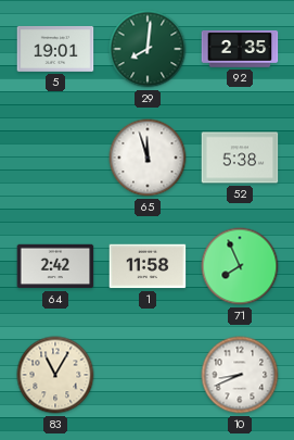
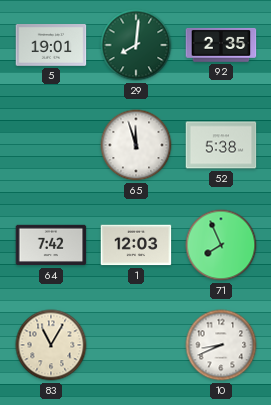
64: 2:42 -> 7:42 (51, 245)
1: 11:58 -> 12:03 (136, 245)
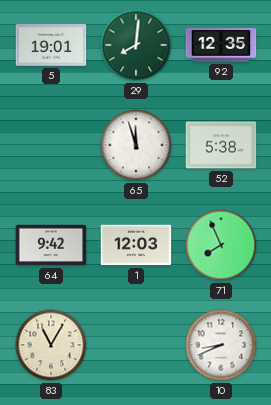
92: 2:35 -> 12:35 (221, 45)
64: 7:42 -> 9:42 (51, 245)
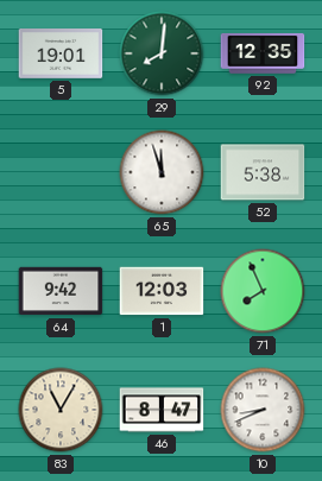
46: none -> 8:47 (162, 410)
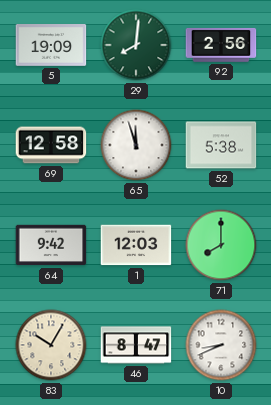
5: 19:01 -> 19:09 (51, 46)
92: 12:35 -> 2:56 (221, 45)
69: none -> 12:58 (51, 145)
71: 7:56 -> 8:00 (221, 245)
83: 11:05 -> 10:05 (51, 345)
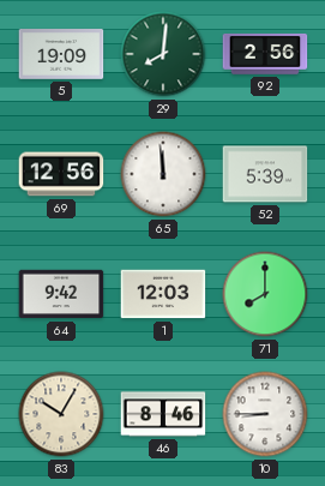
69: 12:58 -> 12:56 (61, 174)
65: 11:57 -> 11:59 (163, 174)
52: 5:38 -> 5:39 (265, 174)
46: 8:47 -> 8:46 (163, 414)
10: 8:41 -> 8:45 (265, 414)
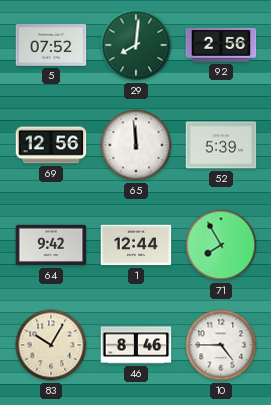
5: 19:09 -> 07:52 (51, 46)
1: 12:03 -> 12:44 (136, 245)
71: 8:00 -> 7:55 (221, 245)
10: 8:45 -> 4:45 (221, 345)
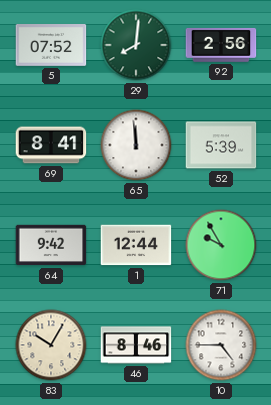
69: 12:56 -> 8:41 (51, 145)
71: 7:55 -> 9:55 (221, 245)
